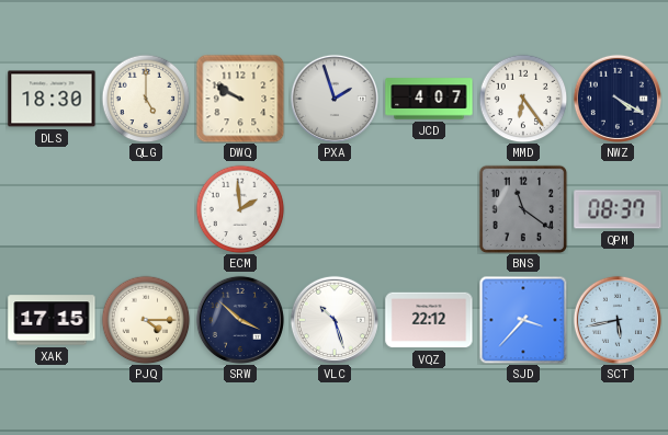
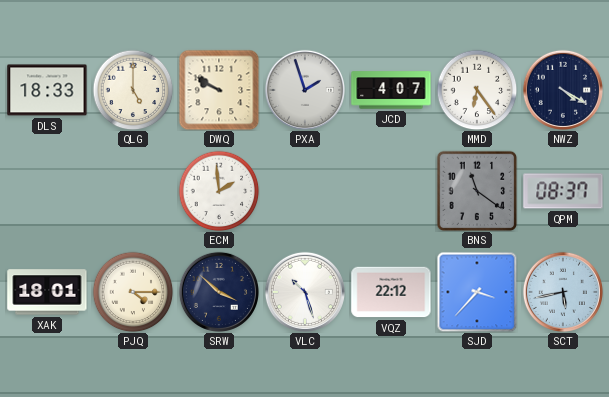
DLS: 18:30 -> 18:33 (47, 90)
XAK: 17:15 -> 18:01 (47, 292)
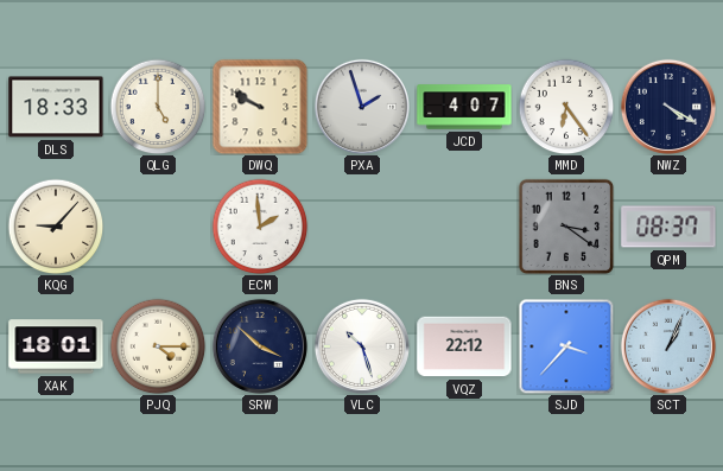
KQG: none -> 9:07 (56, 227)
BNS: 11:21 -> 3:21 (566, 227)
SCT: 5:43 -> 1:04 (668, 346)
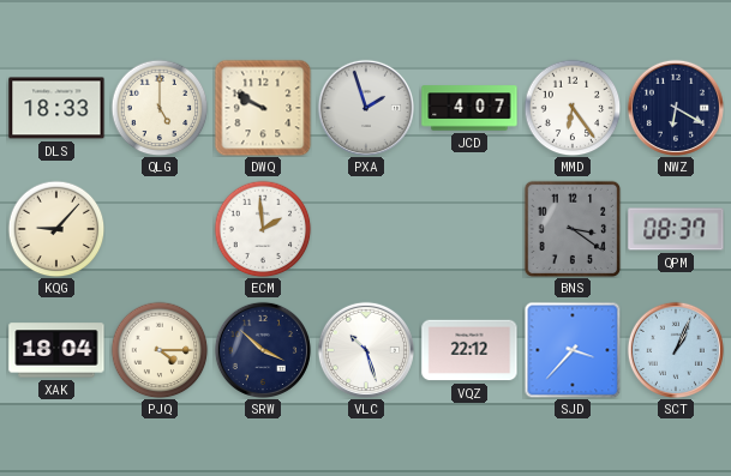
NWZ: 4:20 -> 6:20 (676, 108)
XAK: 18:01 -> 18:04 (56, 350)
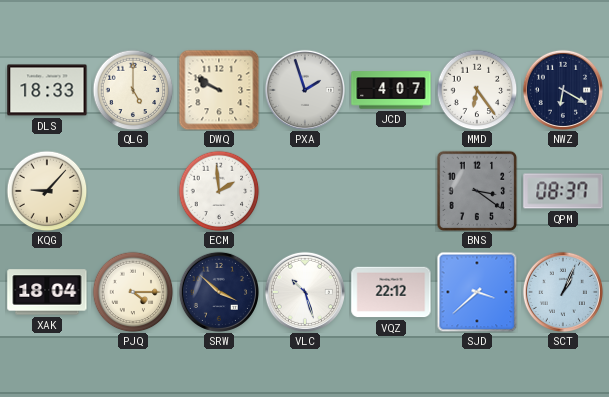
SJD: 3:37 -> 3:38 (477, 292)
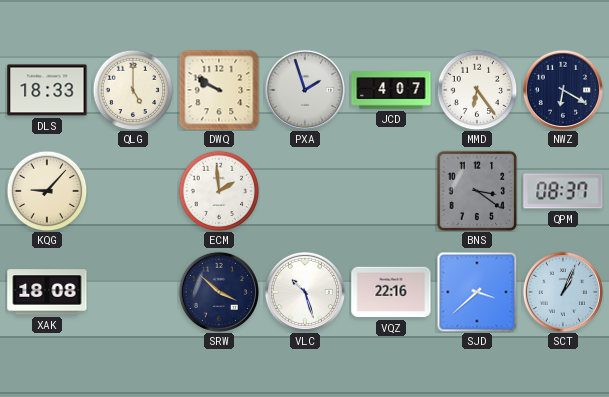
XAK: 18:04 -> 18:08 (47, 292)
PJQ: 4:15 -> none (133, 292)
VQZ: 22:12 -> 22:16 (391, 292)
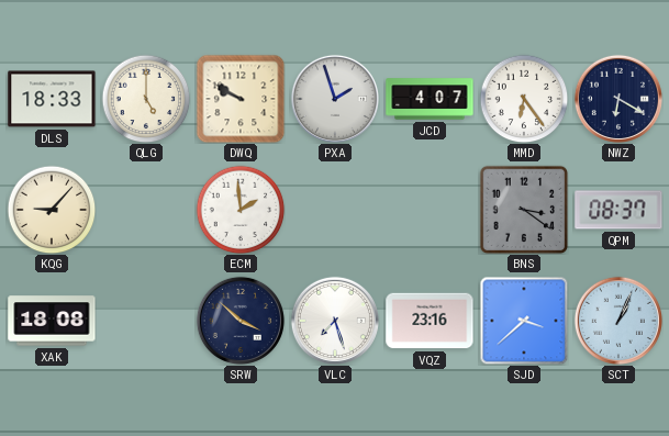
VLC: 10:27 -> 7:27 (335, 321)
VQZ: 22:16 -> 23:16 (430, 321)
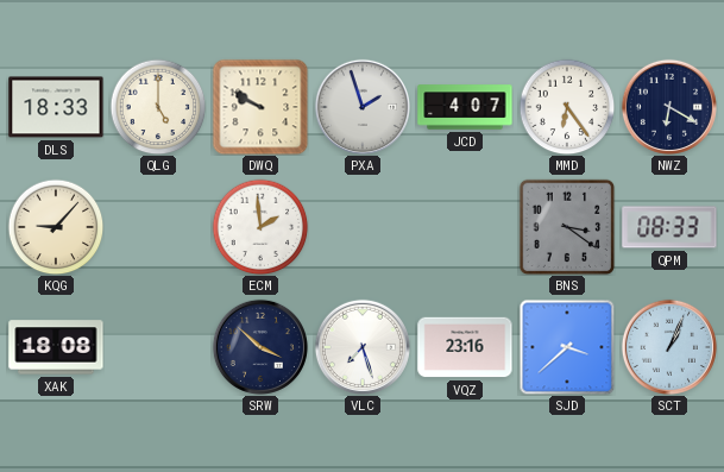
QPM: 08:37 -> 08:33 (669, 227)
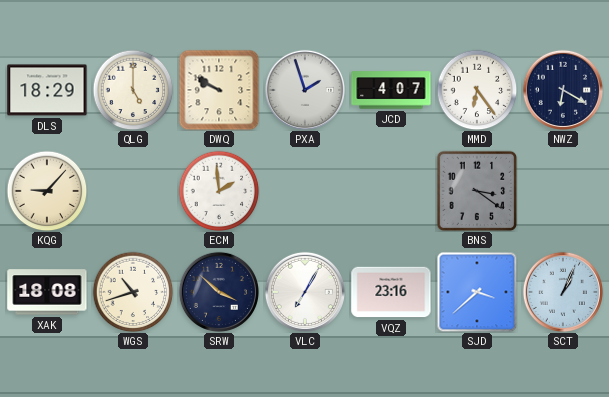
DLS: 18:33 -> 18:29 (47, 90)
QPM: 08:33 -> none (669, 227)
WGS: none -> 10:42 (133, 292)
VLC: 7:27 -> 7:05 (305, 292)
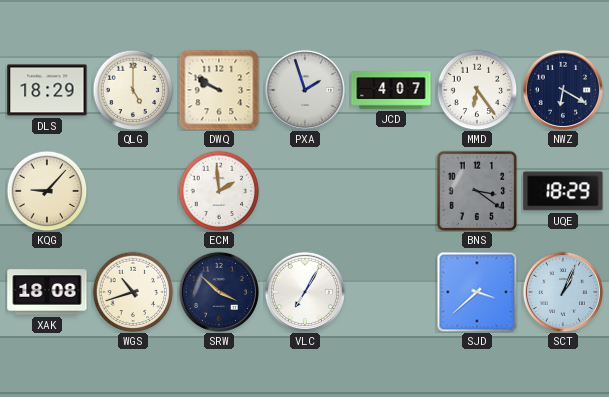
UQE: none -> 18:29 (563, 191)
VQZ: 23:16 -> none (391, 292)
